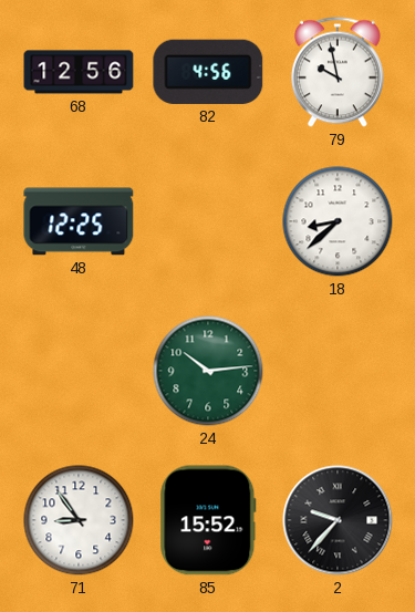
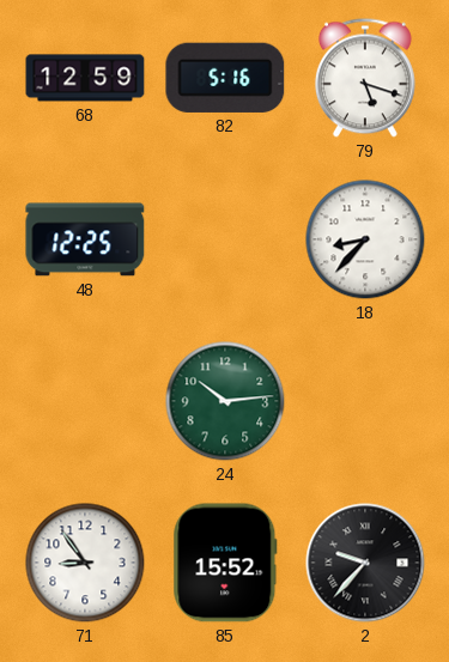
68: 12:56 -> 12:59 (85, 78)
82: 4:56 -> 5:16 (225, 78)
79: 9:58 -> 5:18 (365, 78)
18: 8:38 -> 8:37 (365, 239)
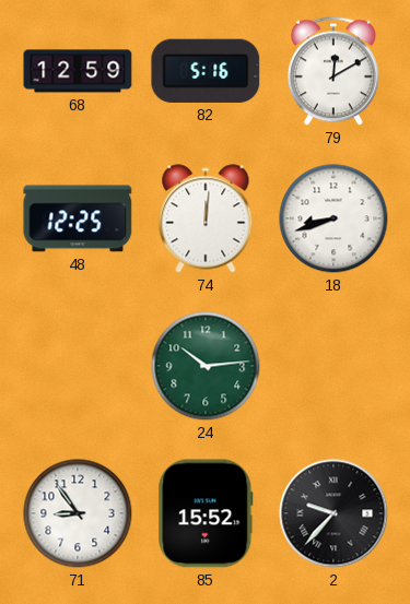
79: 5:18 -> 12:10 (333, 71)
74: none -> 12:01 (206, 218)
18: 8:37 -> 8:42 (333, 218)
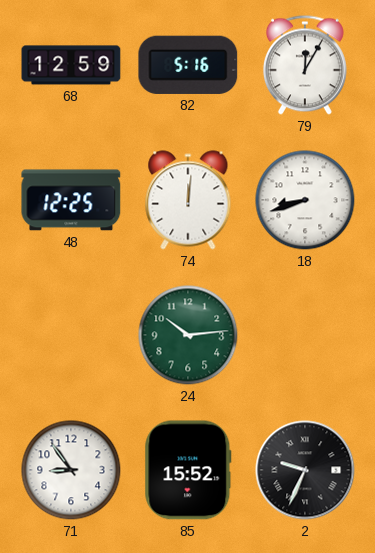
79: 12:10 -> 12:05 (305, 65)
2: 9:37 -> 9:34 (305, 470)
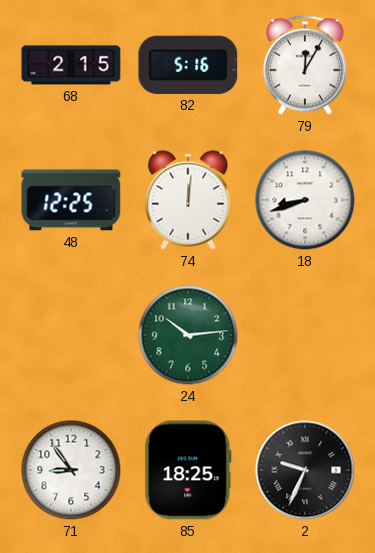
68: 12:59 -> 2:15 (71, 65)
85: 15:52 -> 18:25 (188, 470)
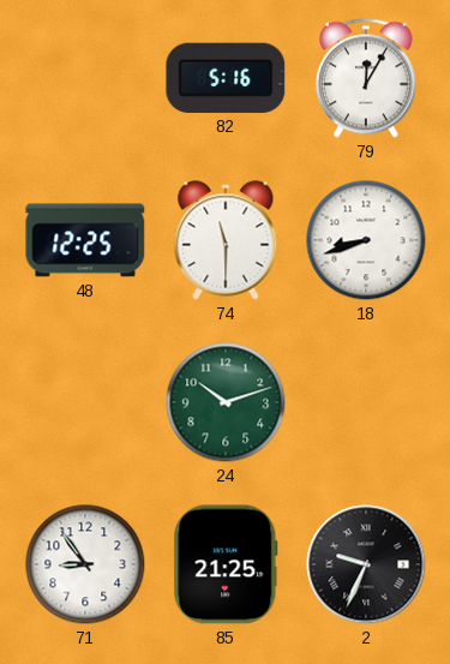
68: 2:15 -> none (71, 65)
74: 12:01 -> 11:30 (226, 240)
24: 10:14 -> 10:12 (226, 402)
85: 18:25 -> 21:25 (226, 564)
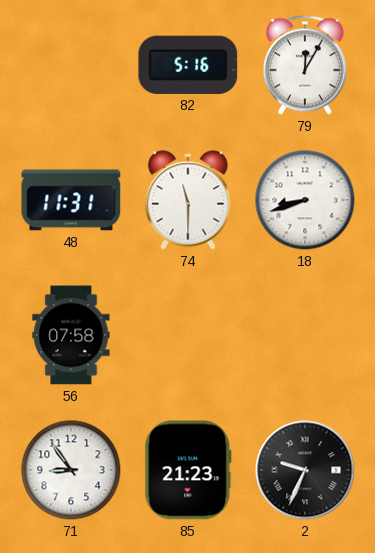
48: 12:25 -> 11:31 (71, 200)
56: none -> 07:58 (71, 335)
24: 10:12 -> none (226, 402)
85: 21:25 -> 21:23 (188, 470)
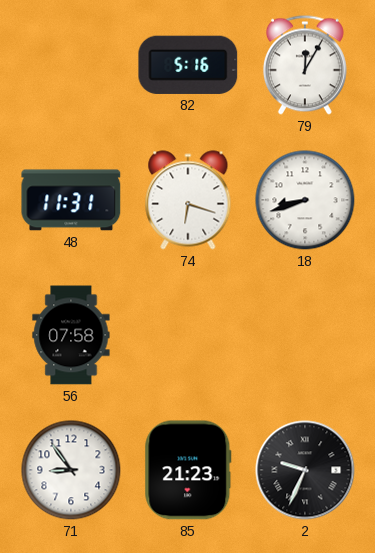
74: 11:30 -> 6:18 (188, 200)
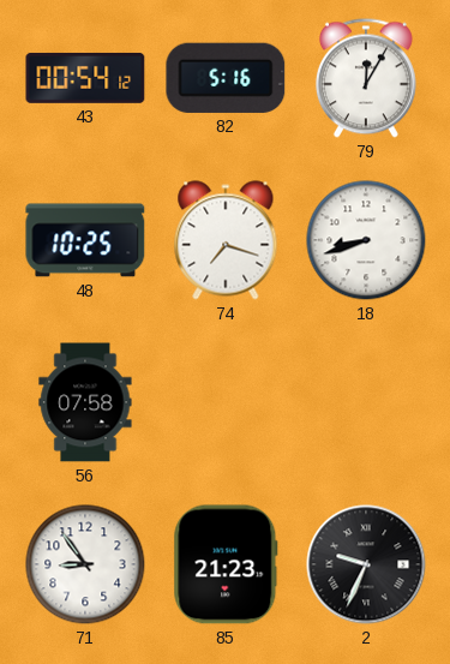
43: none -> 00:54 (85, 78)
48: 11:31 -> 10:25 (85, 240)
74: 6:18 -> 7:18 (226, 240)
